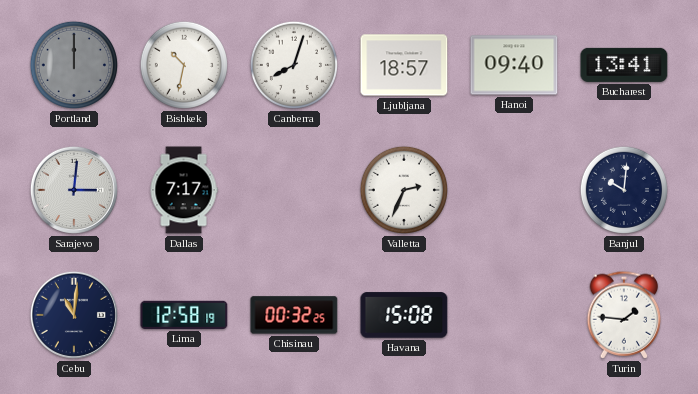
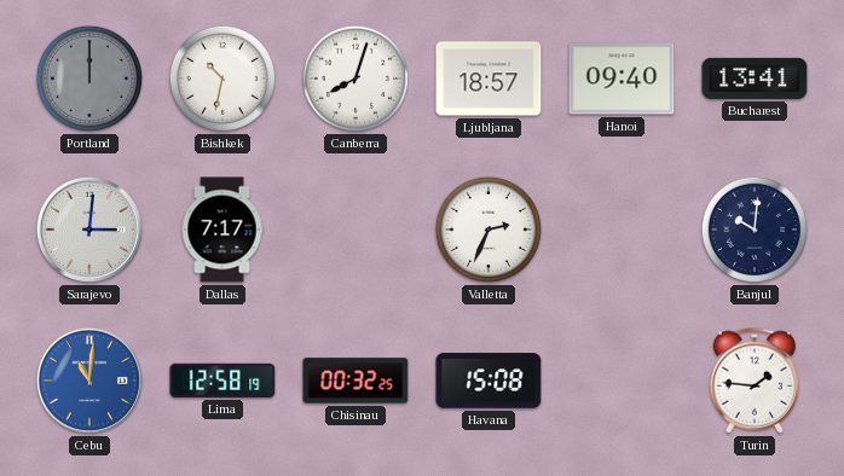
Cebu dial: navy -> blue (89, 381)
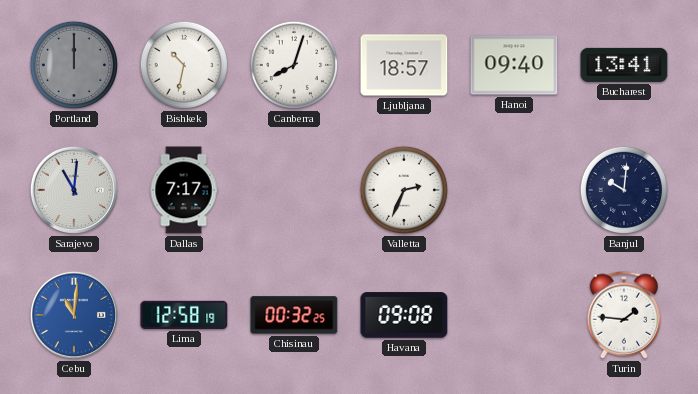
Sarajevo: 3:01 -> 11:01 (74, 190)
Havana: 15:08 -> 09:08 (404, 315)
